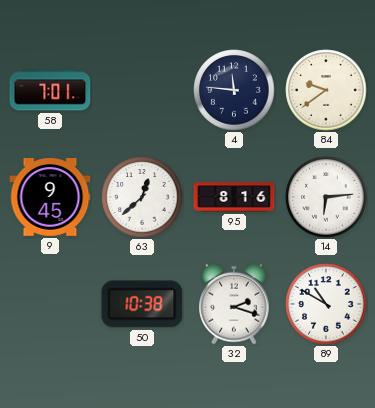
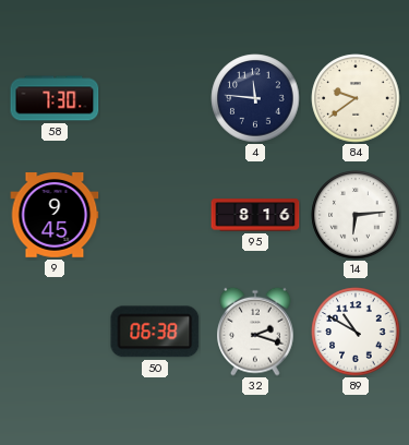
58: 7:01 -> 7:30 (55, 98)
63: 12:38 -> none (142, 197)
50: 10:38 -> 06:38 (155, 332)
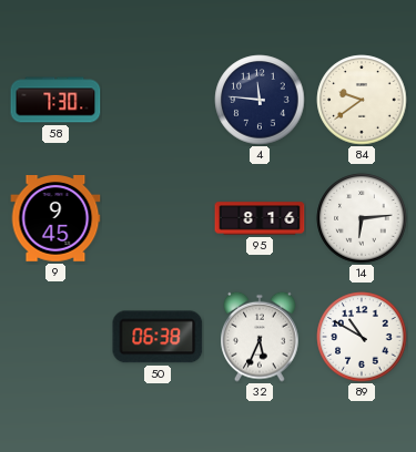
32: 2:18 -> 5:34 (260, 337)
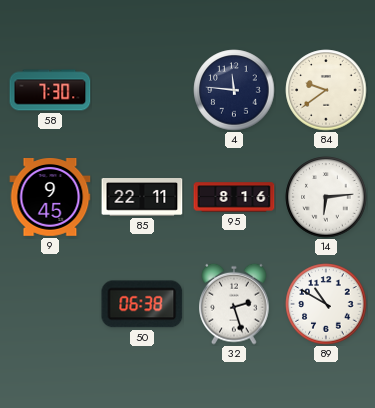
85: none -> 22:11 (142, 198)
32: 5:34 -> 2:27 (234, 304)
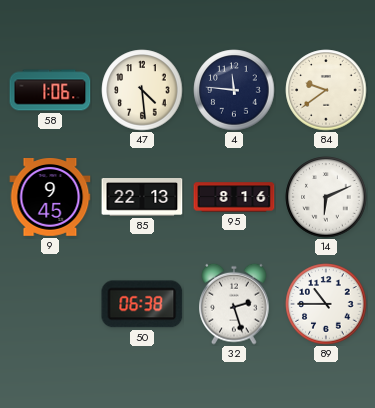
58: 7:30 -> 1:06 (50, 90)
47: none -> 4:29 (142, 90)
85: 22:11 -> 22:13 (142, 198)
14: 6:14 -> 6:11 (326, 197)
89: 10:50 -> 10:45 (326, 304)
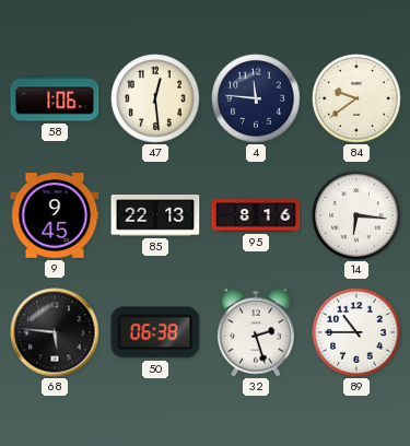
47: 4:29 -> 12:29 (155, 98)
14: 6:11 -> 6:16 (356, 215)
68: none -> 5:46 (55, 332)
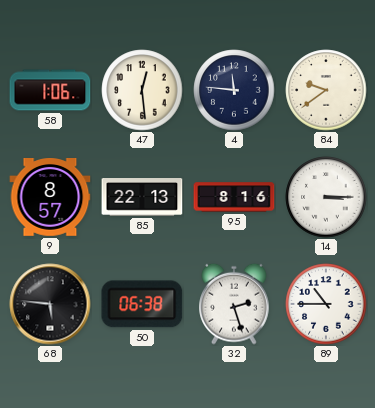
9: 9:45 -> 8:57 (50, 198)
14: 6:16 -> 3:15 (326, 197)
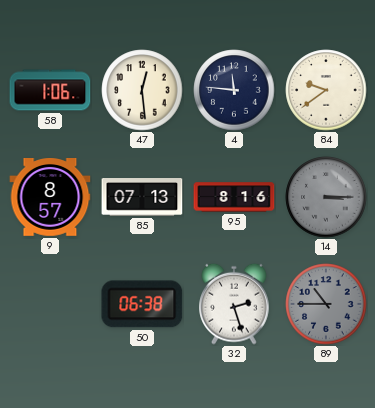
85: 22:13 -> 07:13 (142, 198)
14 dial: white -> grey (326, 197)
68: 5:46 -> none (50, 304)
89 dial: white -> grey (326, 304)
